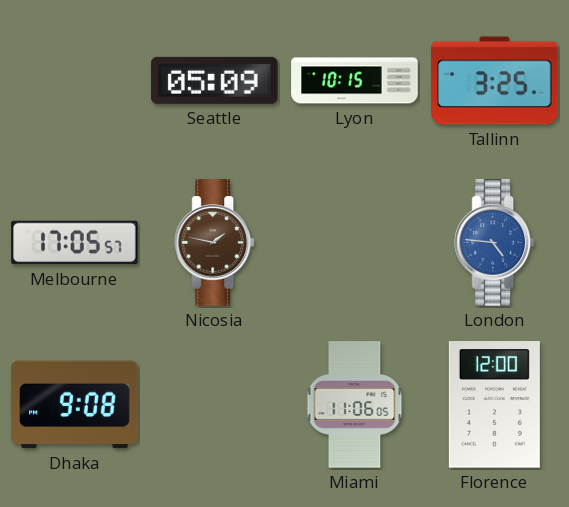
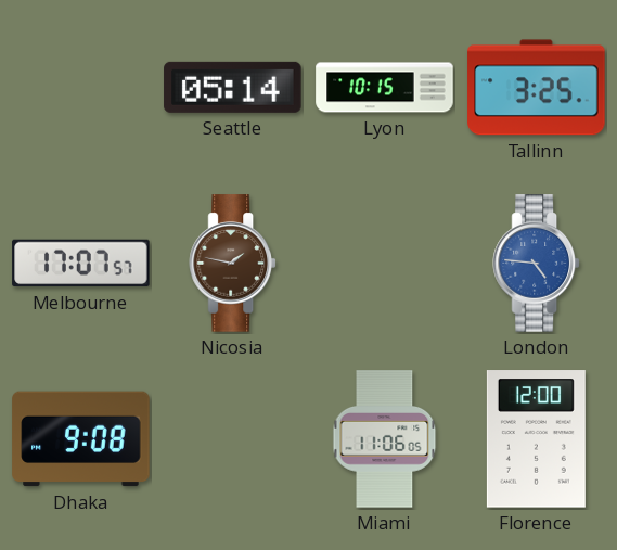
Seattle: 05:09 -> 05:14 (233, 87)
Melbourne: 17:05 -> 17:07 (81, 264)
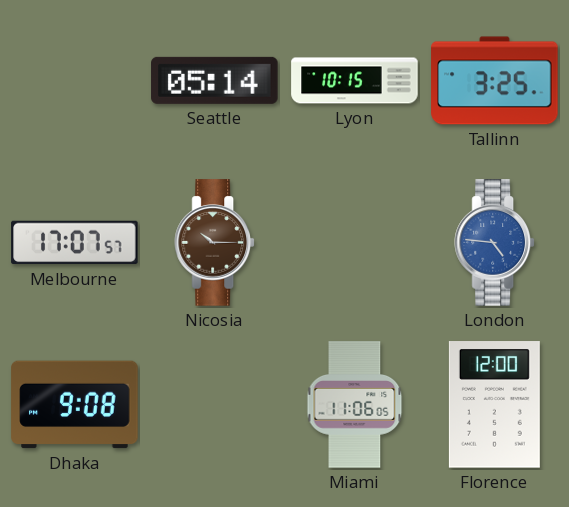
Nicosia: 1:47 -> 10:15 (214, 243)
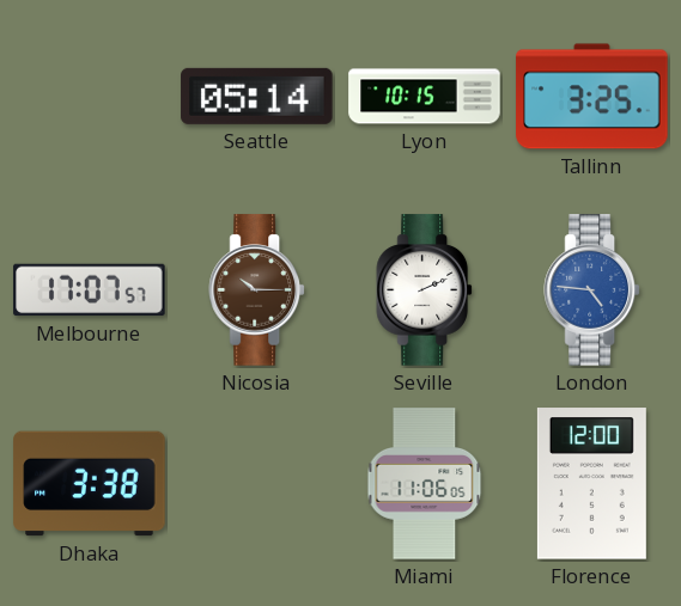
Seville: none -> 2:11 (424, 290)
Dhaka: 9:08 -> 3:38 (90, 484)
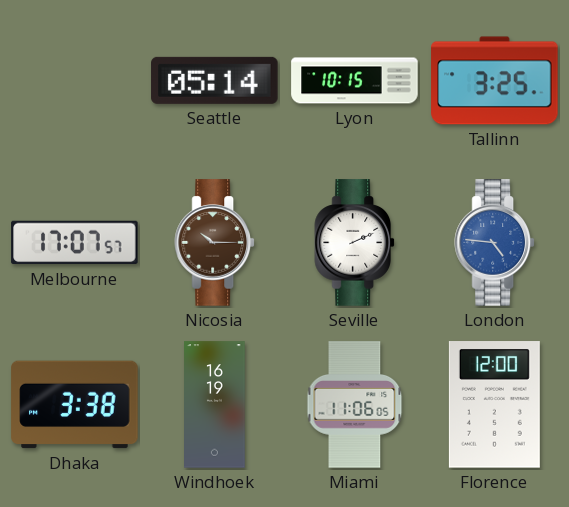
Windhoek: none -> 16:19 (215, 405)
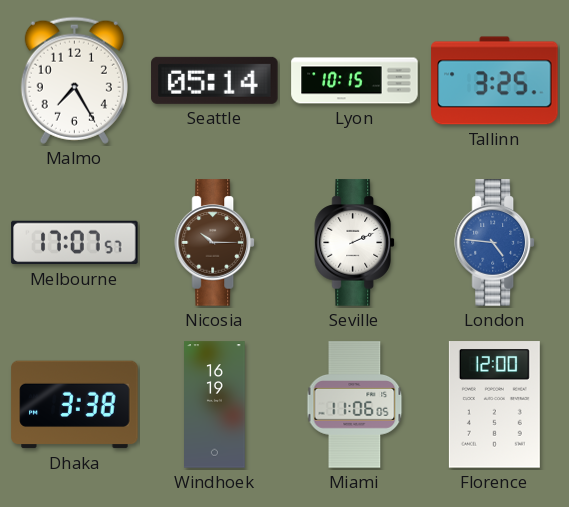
Malmo: none -> 7:25 (74, 80)
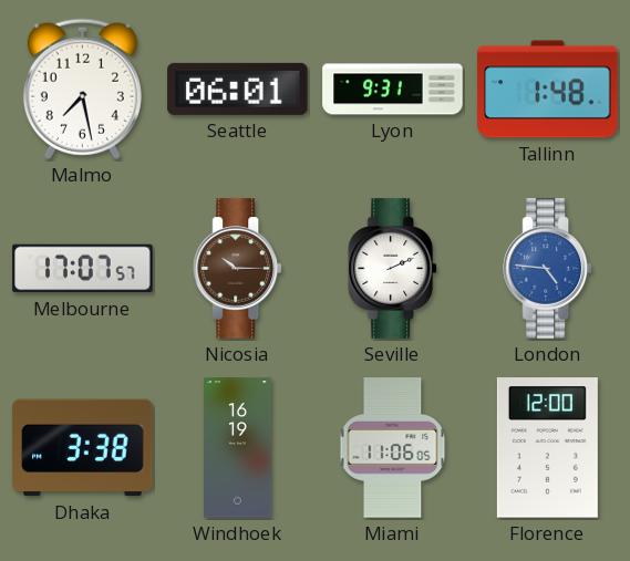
Malmo: 7:25 -> 7:28 (82, 89)
Seattle: 05:14 -> 06:01 (238, 89)
Lyon: 10:15 -> 9:31 (393, 90)
Tallinn: 3:25 -> 1:48 (548, 90)
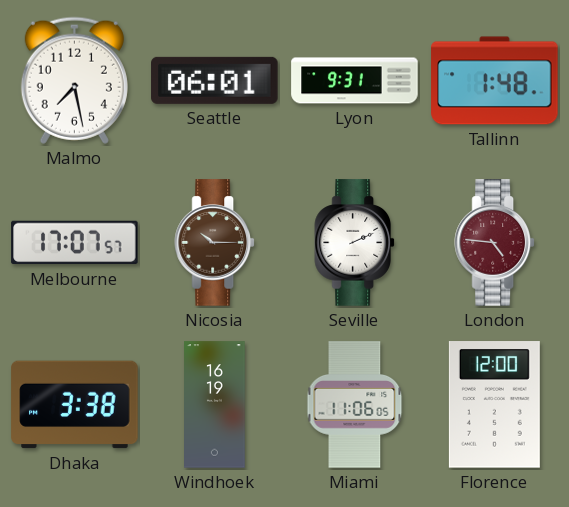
London dial: blue -> burgundy (494, 243)
